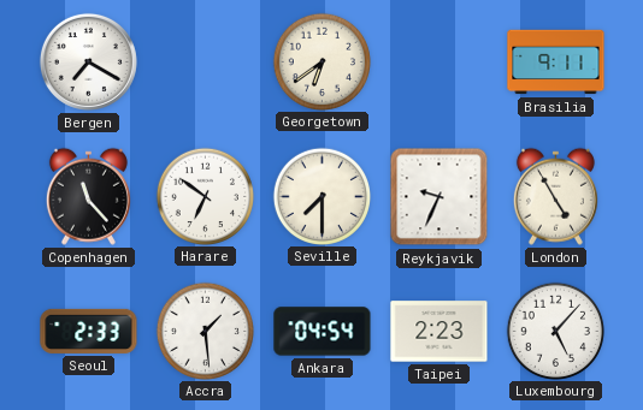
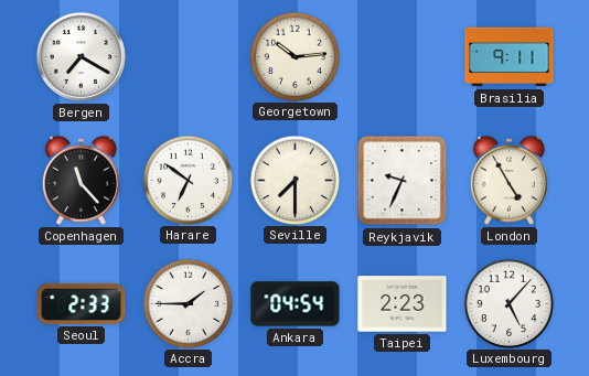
Georgetown: 6:39 -> 10:14 (294, 56)
Accra: 1:29 -> 1:45 (188, 303)
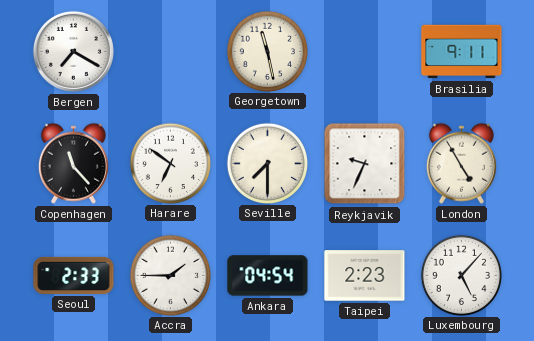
Georgetown: 10:14 -> 11:28 (267, 51)
